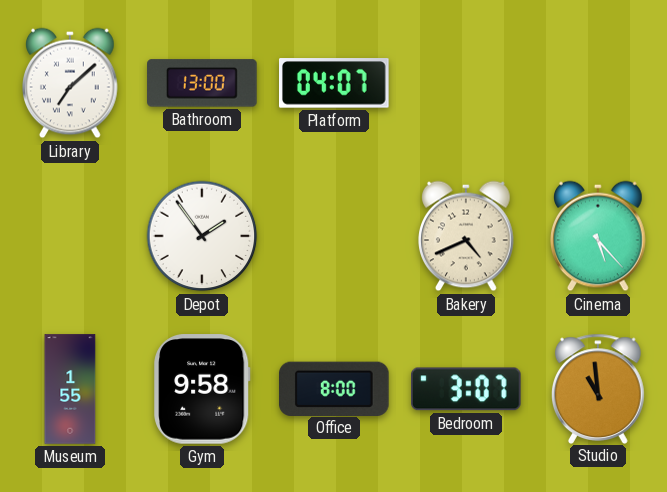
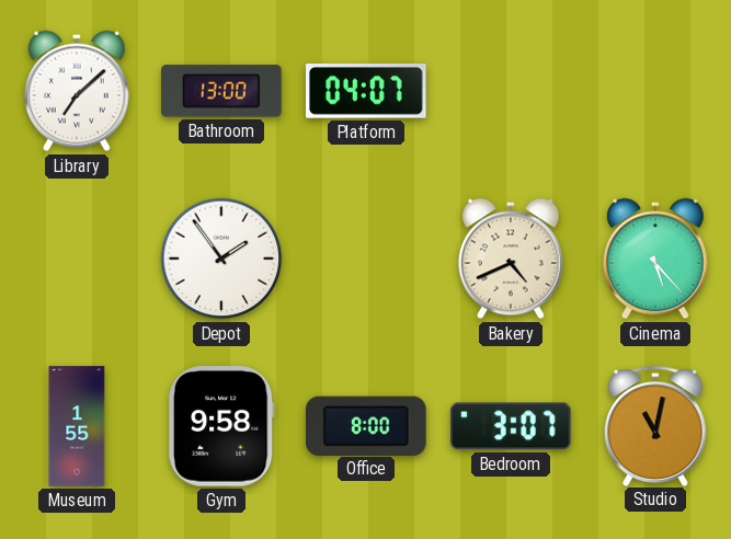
Studio: 10:59 -> 11:02 (655, 425)
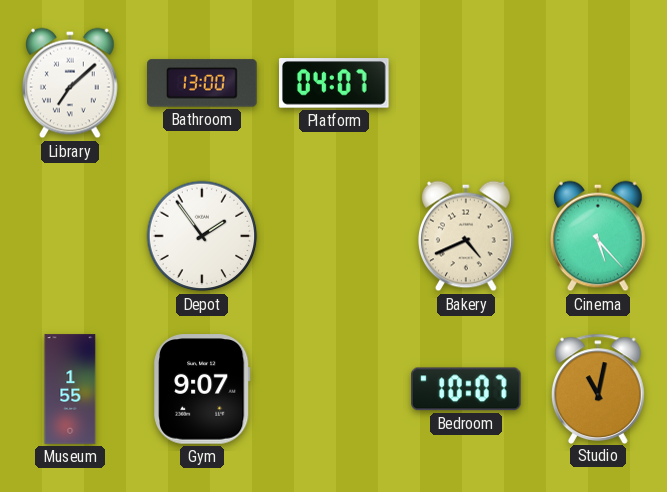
Gym: 9:58 -> 9:07 (203, 389)
Office: 8:00 -> none (367, 425)
Bedroom: 3:07 -> 10:07 (467, 389)
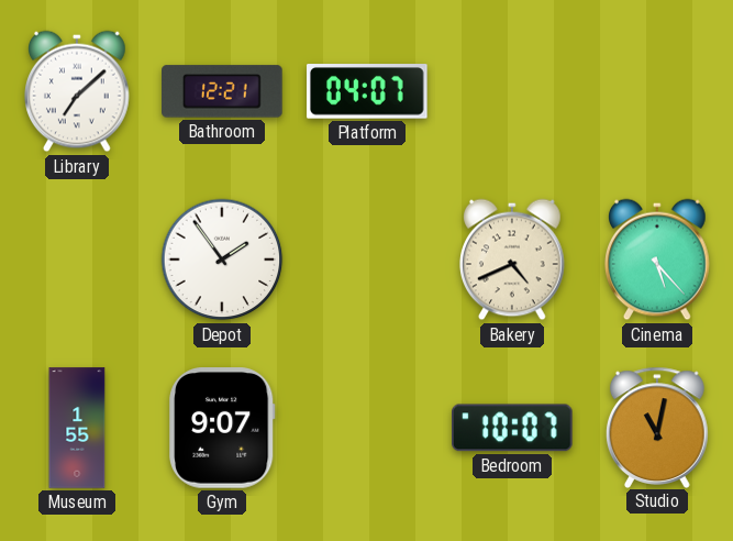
Bathroom: 13:00 -> 12:21 (222, 91)
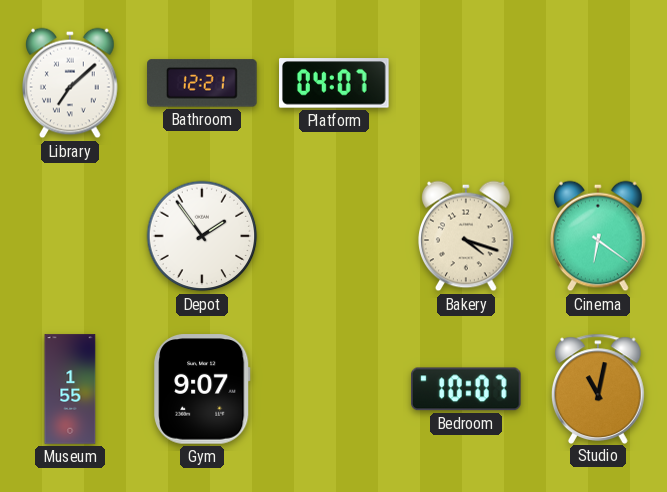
Bakery: 4:41 -> 4:18 (467, 236)
Cinema: 5:23 -> 6:21 (599, 236)
